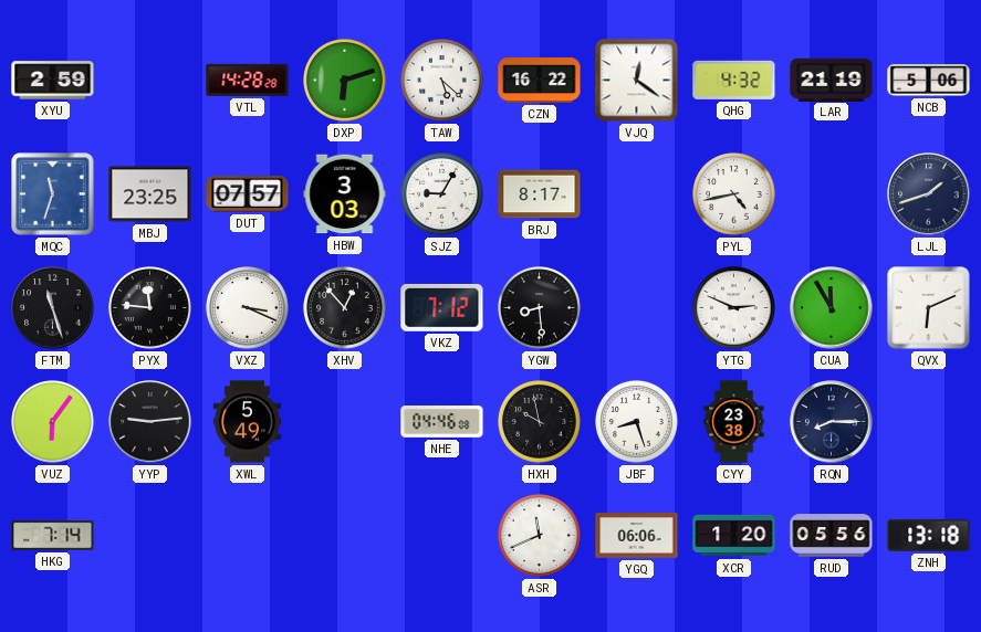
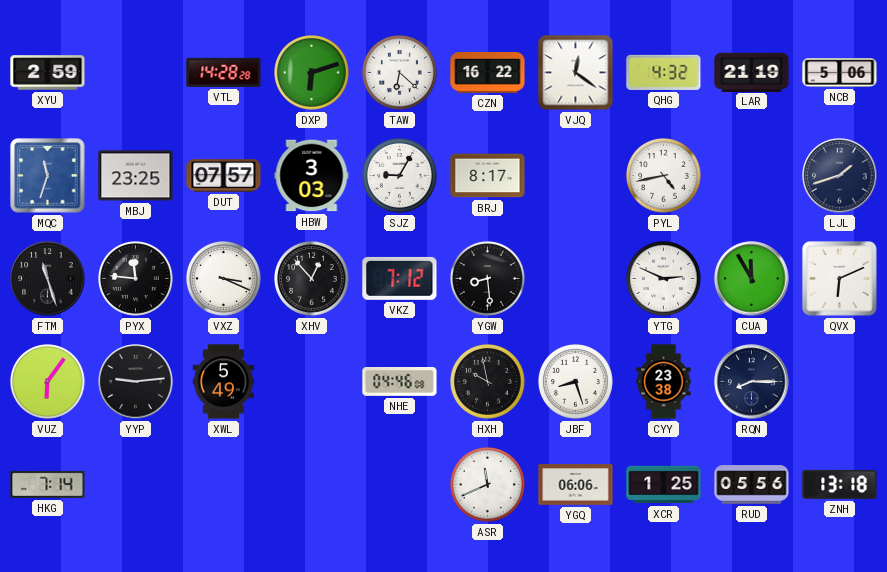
TAW: 5:22 -> 6:22 (400, 73)
XCR: 1:20 -> 1:25 (664, 485)
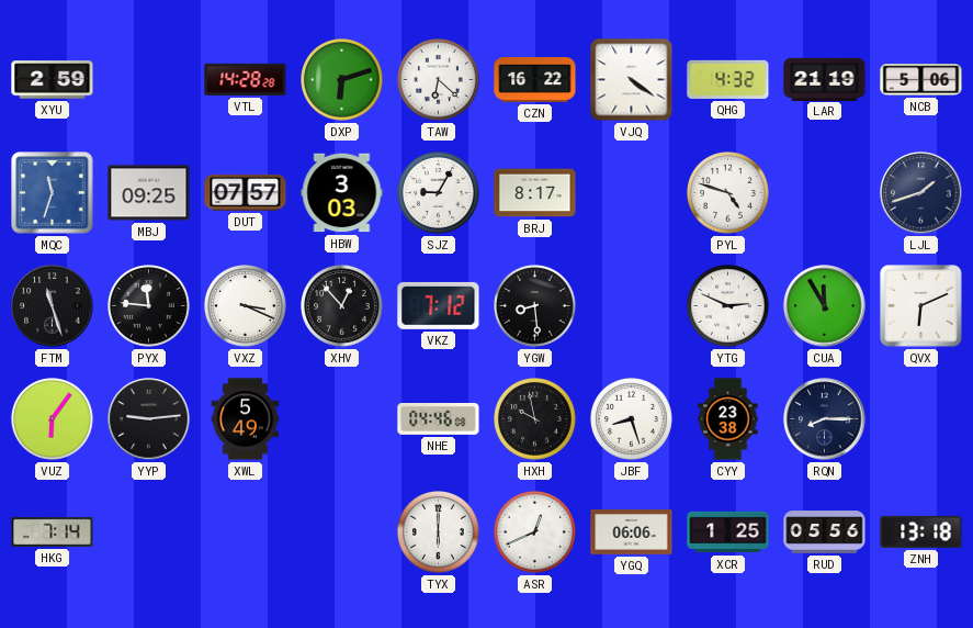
VJQ: 12:21 -> 4:21 (632, 80)
MBJ: 23:25 -> 09:25 (149, 193)
PYL: 4:43 -> 4:48 (728, 193)
TYX: none -> 6:00 (439, 532)
ASR: 11:41 -> 12:41 (535, 532)
